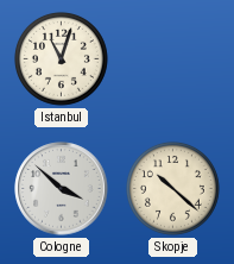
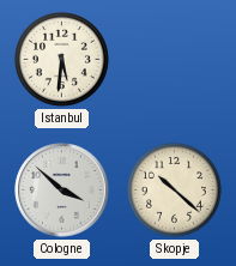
Istanbul: 11:03 -> 5:31 (61, 59)
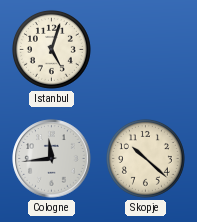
Istanbul: 5:31 -> 5:03 (51, 49)
Cologne: 3:52 -> 11:44 (52, 159)
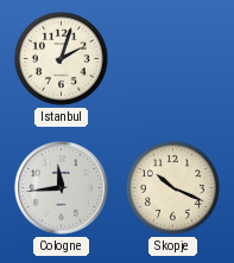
Istanbul: 5:03 -> 2:03 (61, 58)
Skopje: 10:22 -> 10:19 (172, 187)
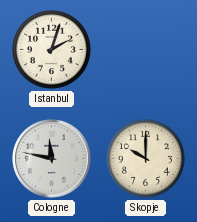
Cologne: 11:44 -> 11:47 (52, 159)
Skopje: 10:19 -> 10:00 (145, 158)
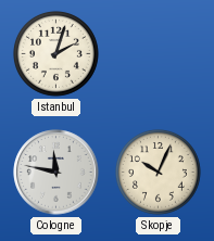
Skopje: 10:00 -> 10:04 (158, 172)
